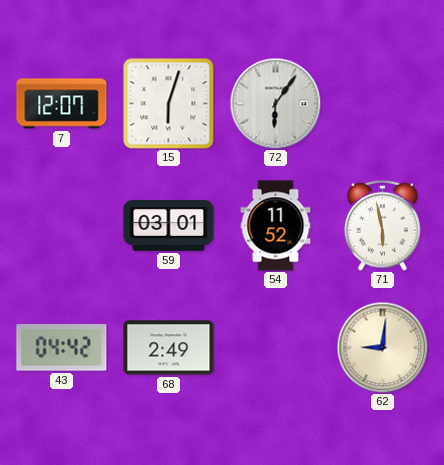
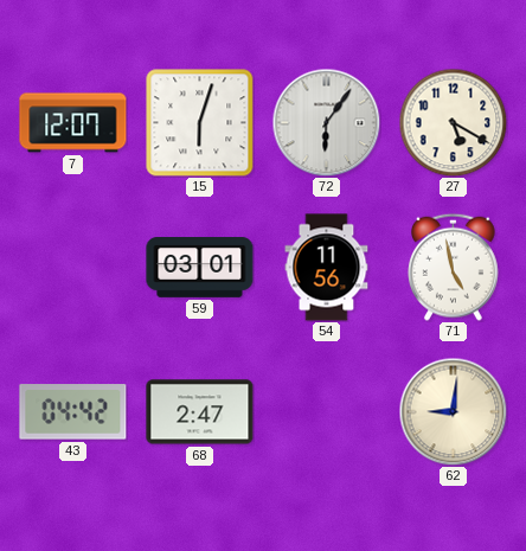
27: none -> 5:20 (453, 122)
54: 11:52 -> 11:56 (327, 268)
71: 5:58 -> 4:58 (454, 267)
68: 2:49 -> 2:47 (200, 412)
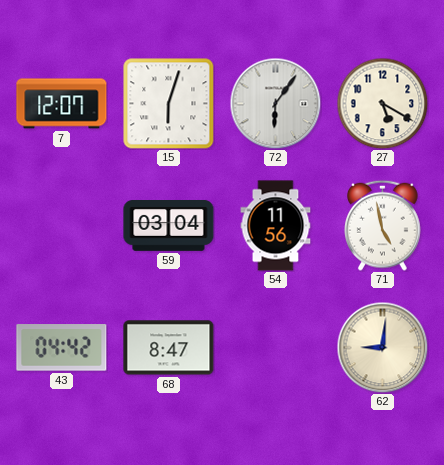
59: 03:01 -> 03:04 (169, 226)
68: 2:47 -> 8:47 (169, 348)
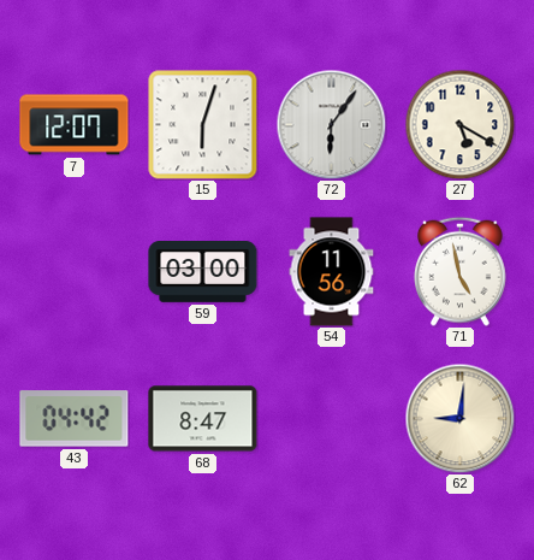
59: 03:04 -> 03:00 (203, 272)
